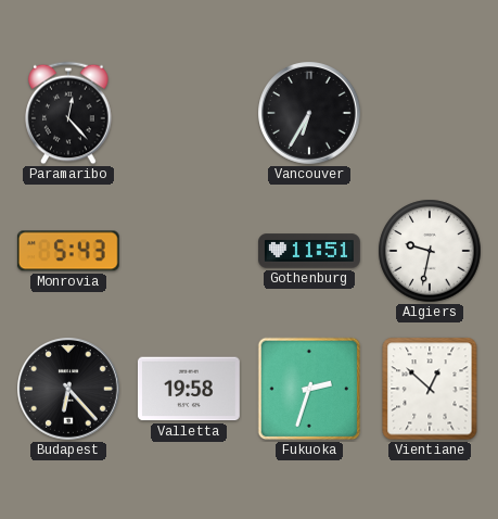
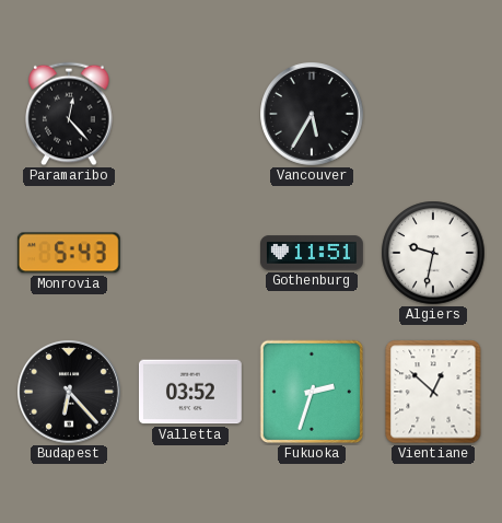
Vancouver: 6:35 -> 5:35 (313, 115)
Valletta: 19:58 -> 03:52 (190, 392)
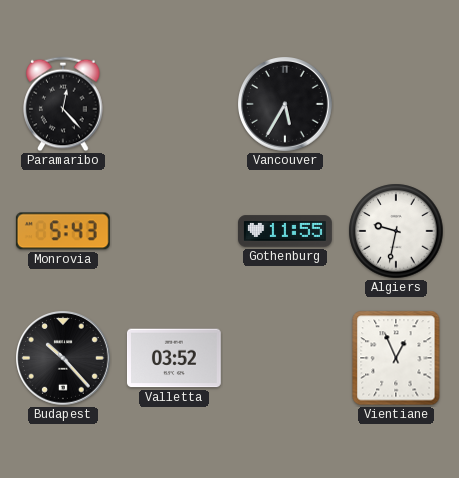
Gothenburg: 11:51 -> 11:55 (286, 231)
Budapest: 6:23 -> 10:23 (64, 359)
Fukuoka: 2:33 -> none (312, 392)
Vientiane: 12:52 -> 12:56 (396, 358)
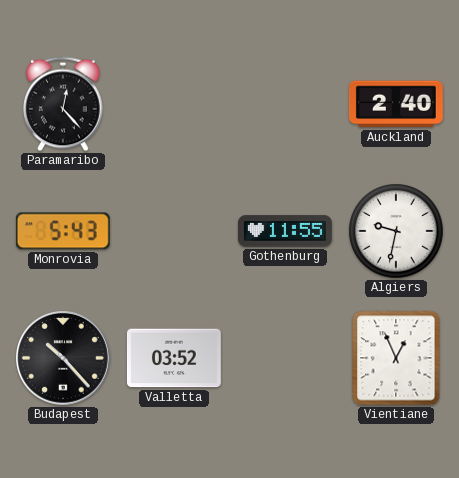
Vancouver: 5:35 -> none (286, 105)
Auckland: none -> 2:40 (396, 104)
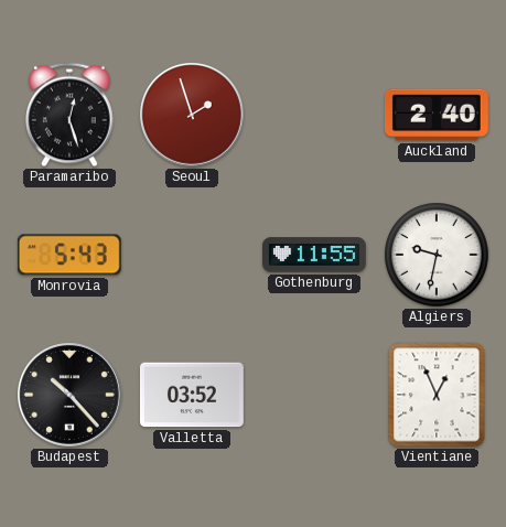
Paramaribo: 12:23 -> 12:27 (69, 115)
Seoul: none -> 1:57 (193, 116)
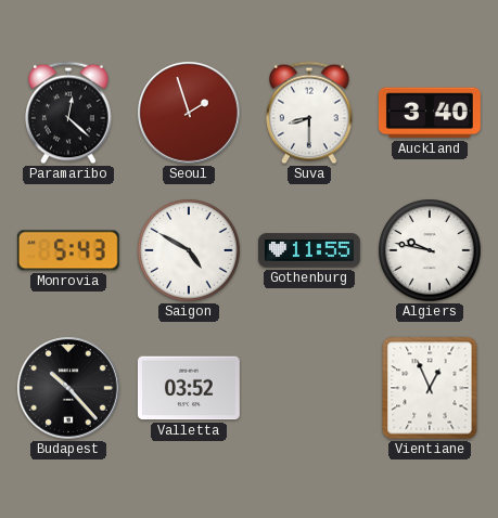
Paramaribo: 12:27 -> 12:22 (68, 113)
Suva: none -> 8:30 (309, 113)
Auckland: 2:40 -> 3:40 (430, 113)
Saigon: none -> 4:50 (189, 250)
Algiers: 9:32 -> 9:47 (430, 250)
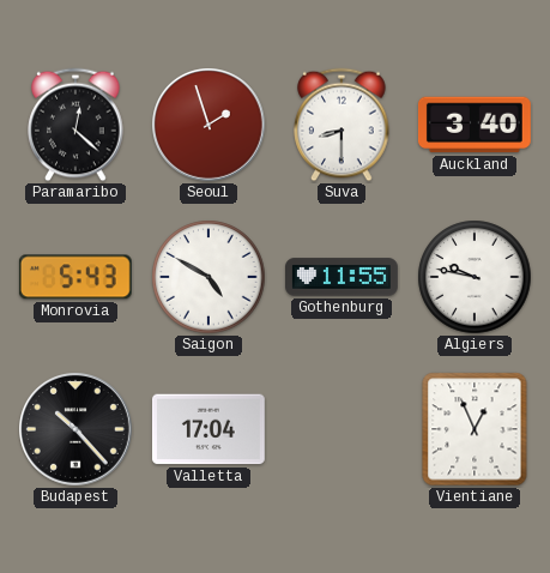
Valletta: 03:52 -> 17:04 (208, 429)
